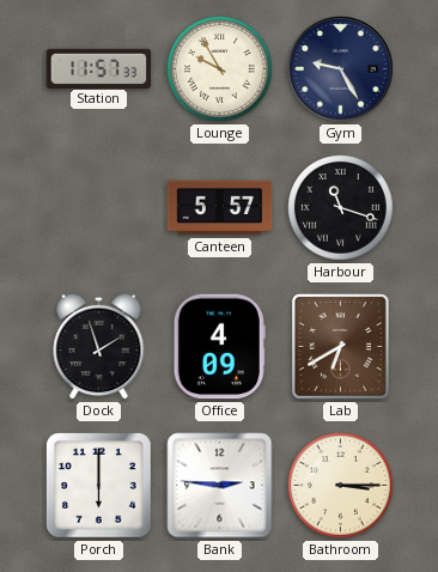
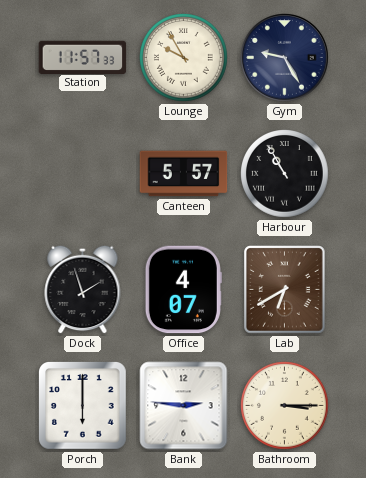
Harbour: 11:18 -> 10:55 (285, 174)
Office: 4:09 -> 4:07 (183, 290)
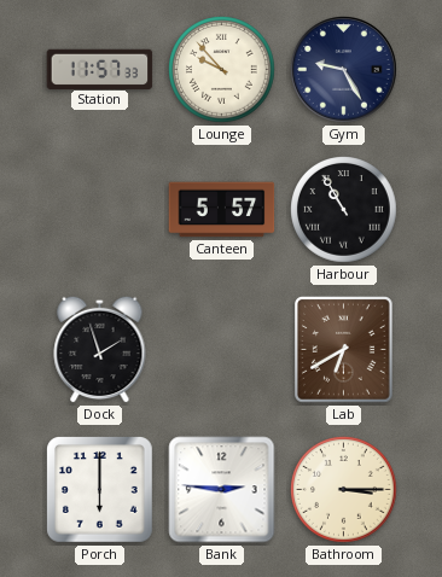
Lounge: 9:55 -> 9:53 (222, 70)
Office: 4:07 -> none (183, 290)
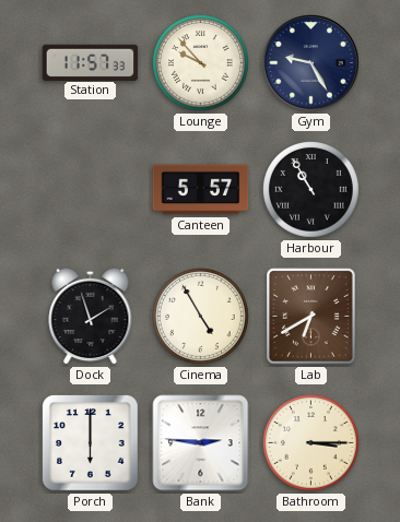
Cinema: none -> 4:55 (201, 317)
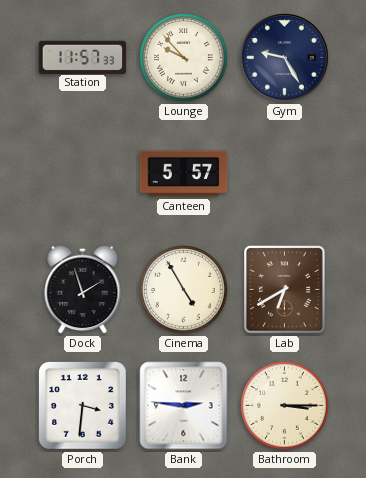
Harbour: 10:55 -> none (311, 190)
Porch: 6:00 -> 3:31 (83, 406)
